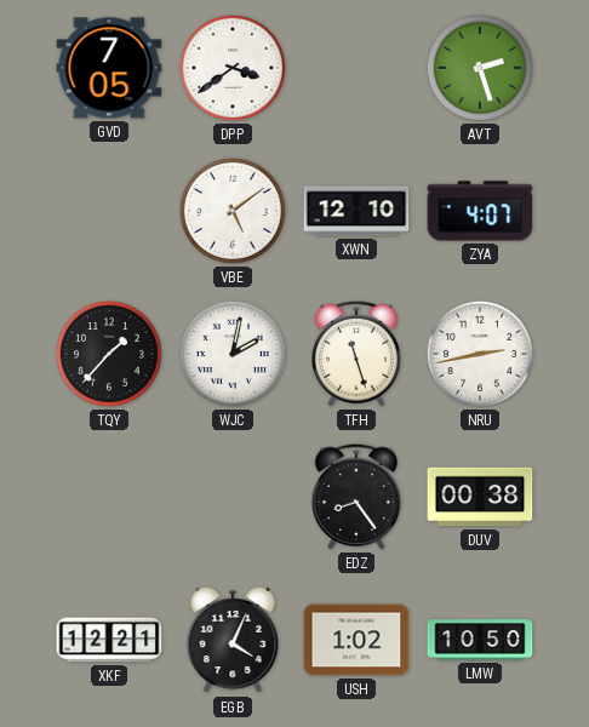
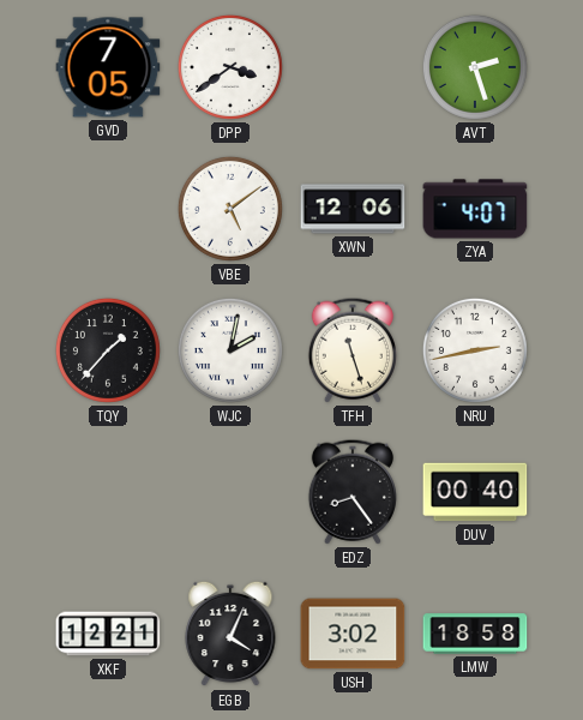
XWN: 12:10 -> 12:06 (353, 209)
DUV: 00:38 -> 00:40 (475, 492)
USH: 1:02 -> 3:02 (353, 634)
LMW: 10:50 -> 18:58 (475, 634)
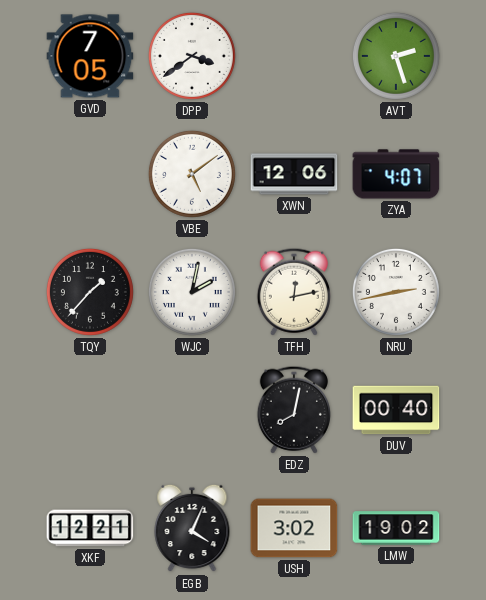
TFH: 11:27 -> 12:13 (294, 292)
EDZ: 8:24 -> 8:02 (294, 410)
LMW: 18:58 -> 19:02 (396, 528)
